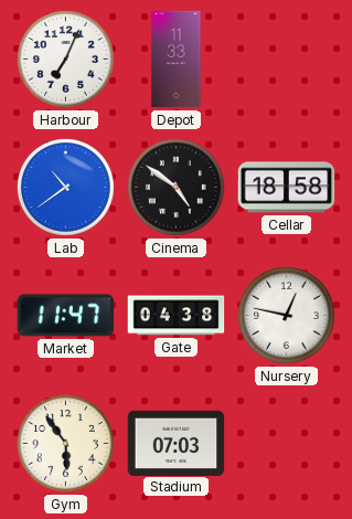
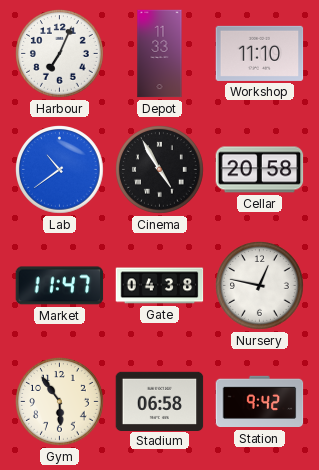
Workshop: none -> 11:10 (260, 53)
Cinema: 4:51 -> 4:55 (160, 170)
Cellar: 18:58 -> 20:58 (260, 170)
Stadium: 07:03 -> 06:58 (160, 401)
Station: none -> 9:42 (260, 402)
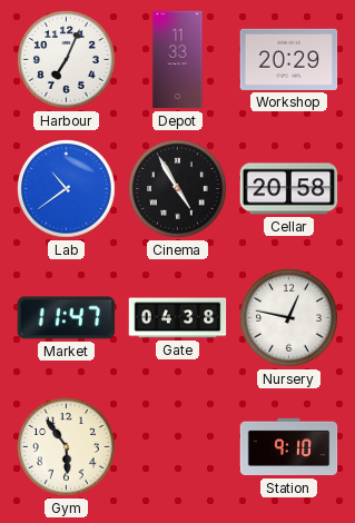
Workshop: 11:10 -> 20:29 (289, 59)
Stadium: 06:58 -> none (160, 401)
Station: 9:42 -> 9:10 (289, 447)
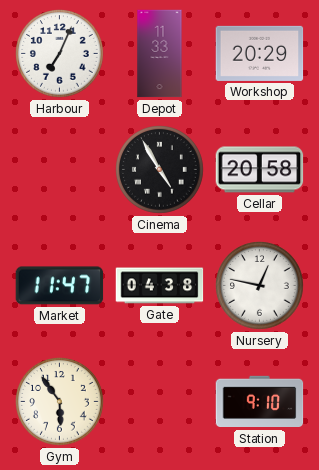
Lab: 10:39 -> none (67, 189)
